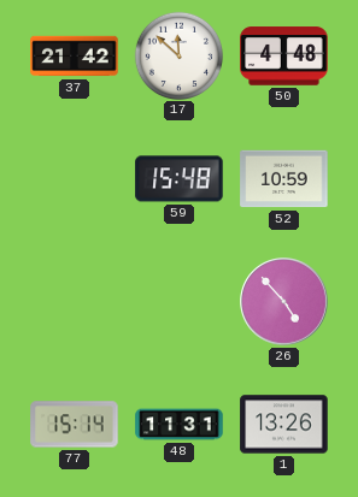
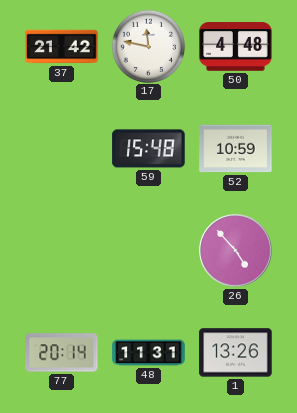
17: 11:52 -> 11:47 (148, 46)
77: 15:14 -> 20:14 (62, 353)
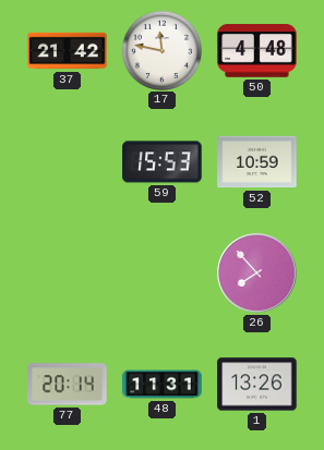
59: 15:48 -> 15:53 (163, 162)
26: 4:53 -> 7:53 (257, 273)
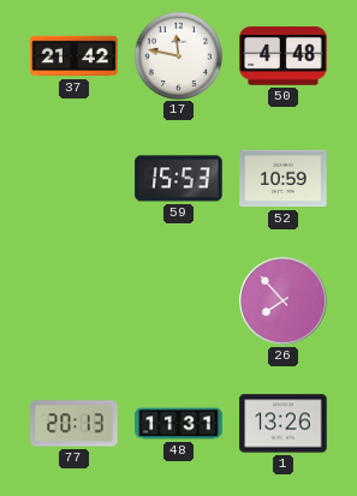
77: 20:14 -> 20:13 (75, 424)
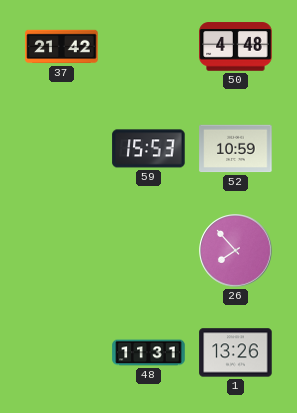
17: 11:47 -> none (178, 55)
77: 20:13 -> none (75, 424)
